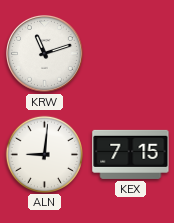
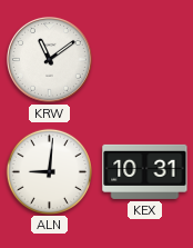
KRW: 11:12 -> 11:09 (50, 60)
KEX: 7:15 -> 10:31 (145, 171)
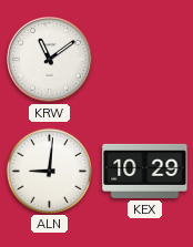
KEX: 10:31 -> 10:29 (145, 171)
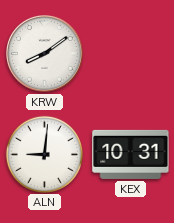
KRW: 11:09 -> 8:09 (45, 54)
KEX: 10:29 -> 10:31 (131, 154)
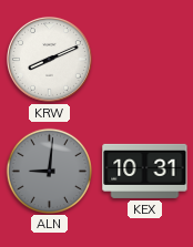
KRW: 8:09 -> 8:11 (50, 60)
ALN dial: white -> grey (49, 171)
